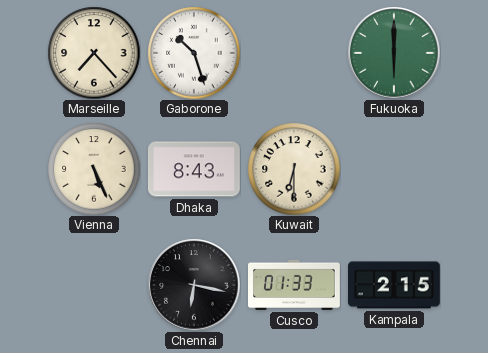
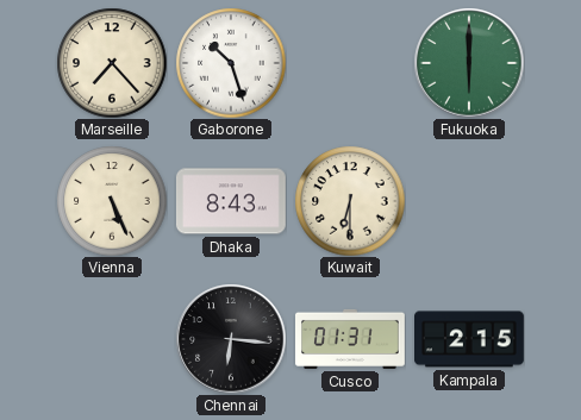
Chennai: 6:17 -> 6:16 (231, 339)
Cusco: 01:33 -> 01:31 (351, 339)
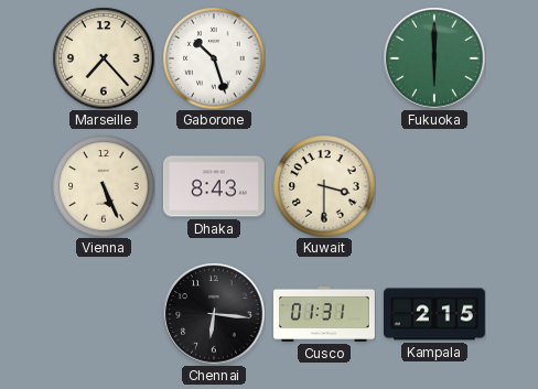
Kuwait: 6:30 -> 3:30 (324, 186)
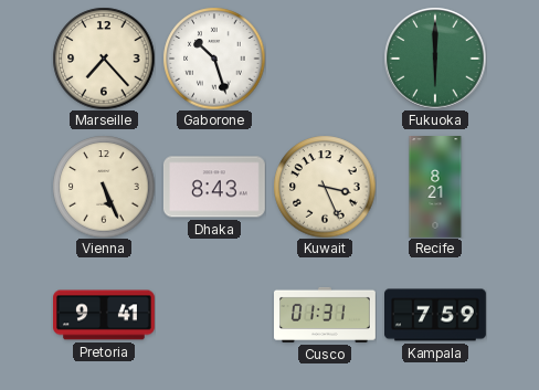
Kuwait: 3:30 -> 3:26 (325, 187)
Recife: none -> 8:21 (435, 188)
Pretoria: none -> 9:41 (105, 315)
Chennai: 6:16 -> none (214, 314)
Kampala: 2:15 -> 7:59 (436, 315)
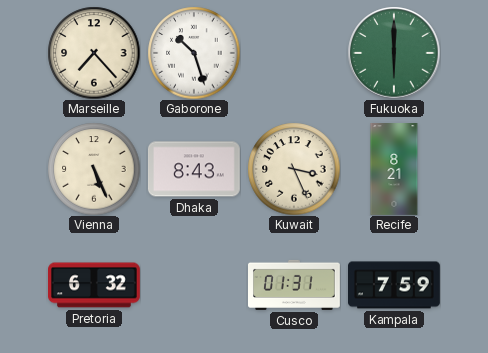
Pretoria: 9:41 -> 6:32 (95, 285)
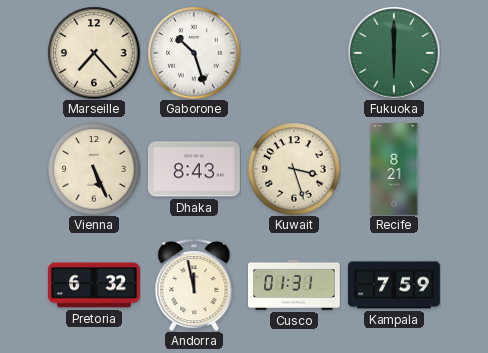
Kuwait: 3:26 -> 3:27 (294, 169)
Andorra: none -> 11:58 (194, 285)
